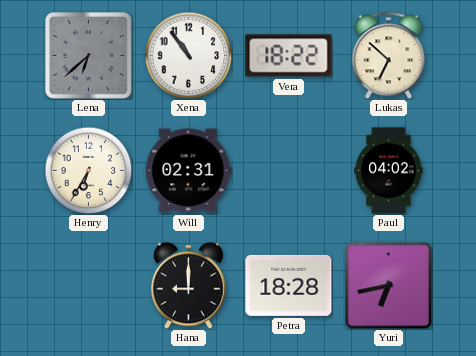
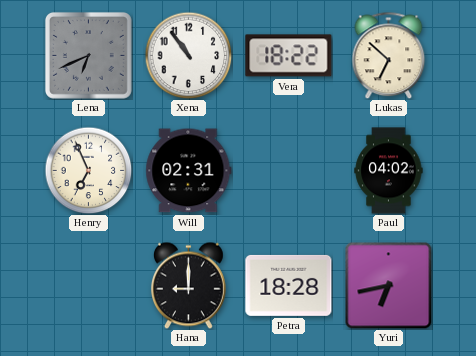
Lena: 6:38 -> 6:41 (88, 55)
Henry: 6:35 -> 6:56 (88, 170)
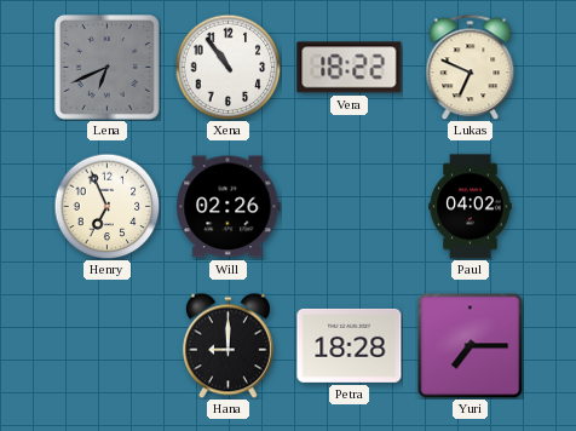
Lukas: 6:52 -> 6:49 (471, 67)
Will: 02:31 -> 02:26 (229, 207)
Yuri: 6:43 -> 7:15 (470, 345)
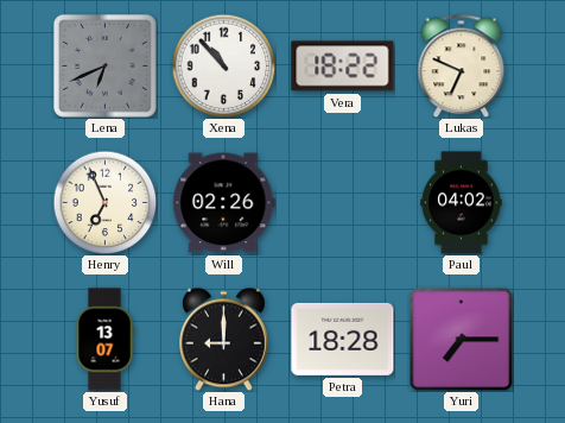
Xena: 10:54 -> 10:53 (223, 65)
Yusuf: none -> 13:07 (104, 340)
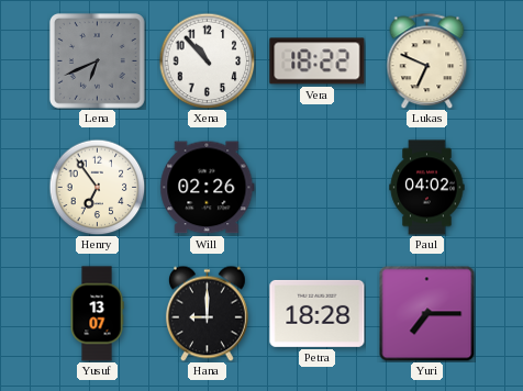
Henry: 6:56 -> 6:54 (97, 187)
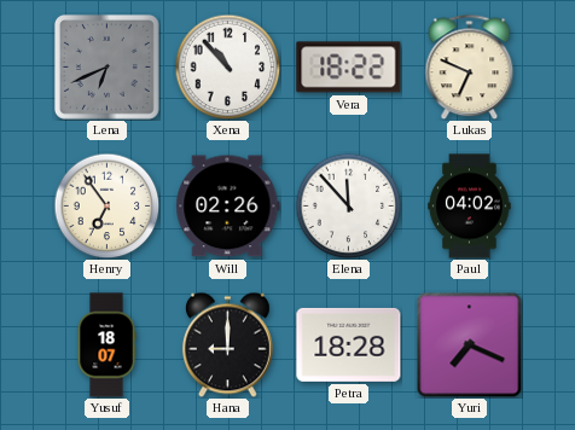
Elena: none -> 11:53 (348, 205)
Yusuf: 13:07 -> 18:07 (106, 345)
Yuri: 7:15 -> 7:19 (469, 344)
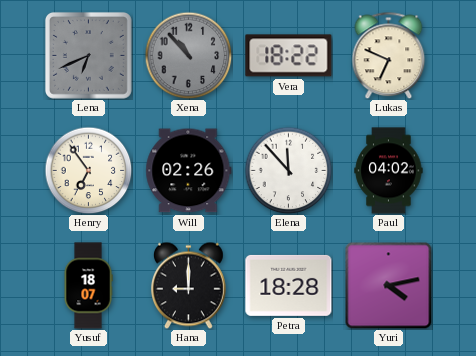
Xena dial: white -> grey (188, 55)
Yuri: 7:19 -> 4:13 (388, 285)
